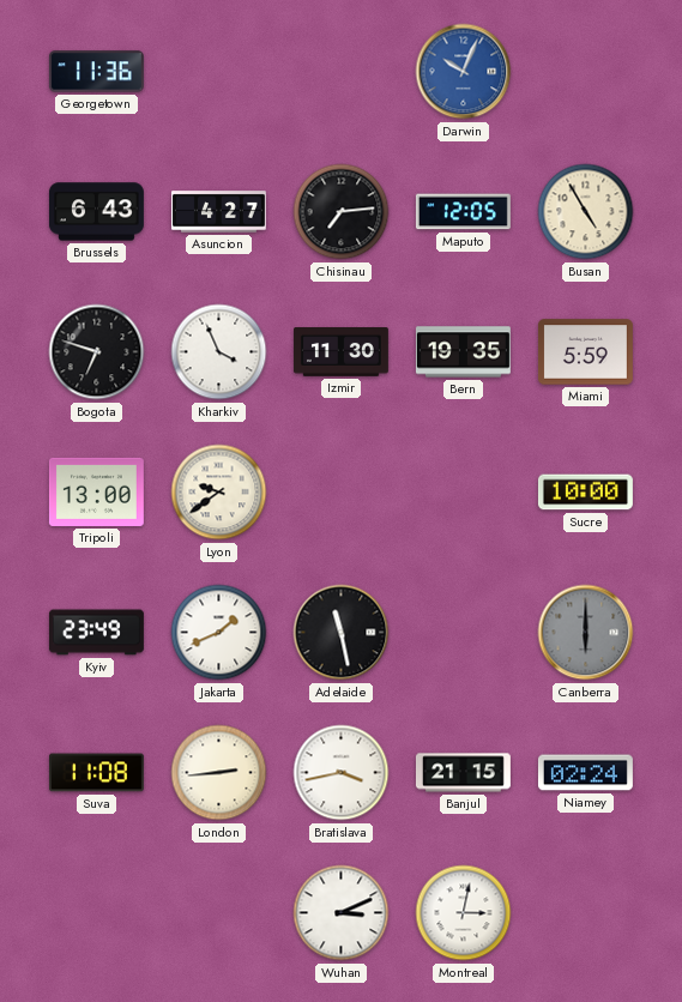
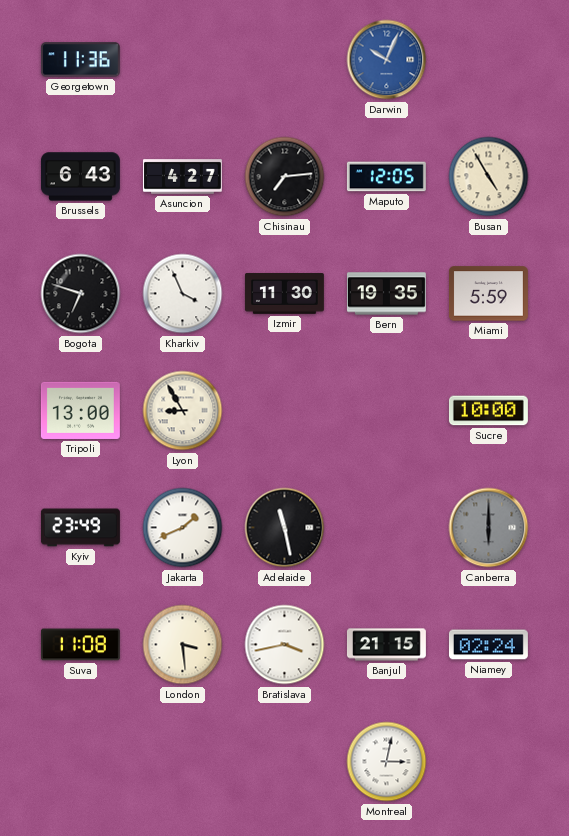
Lyon: 9:39 -> 8:55 (183, 411)
London: 2:44 -> 3:29 (183, 645)
Wuhan: 3:11 -> none (342, 913)
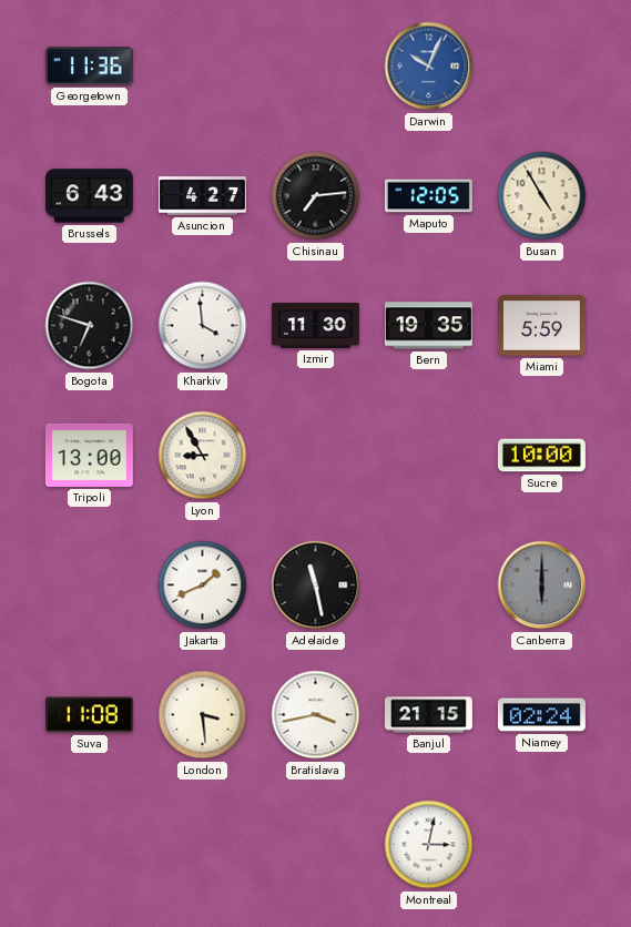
Kharkiv: 3:56 -> 3:59 (203, 326)
Kyiv: 23:49 -> none (80, 528)
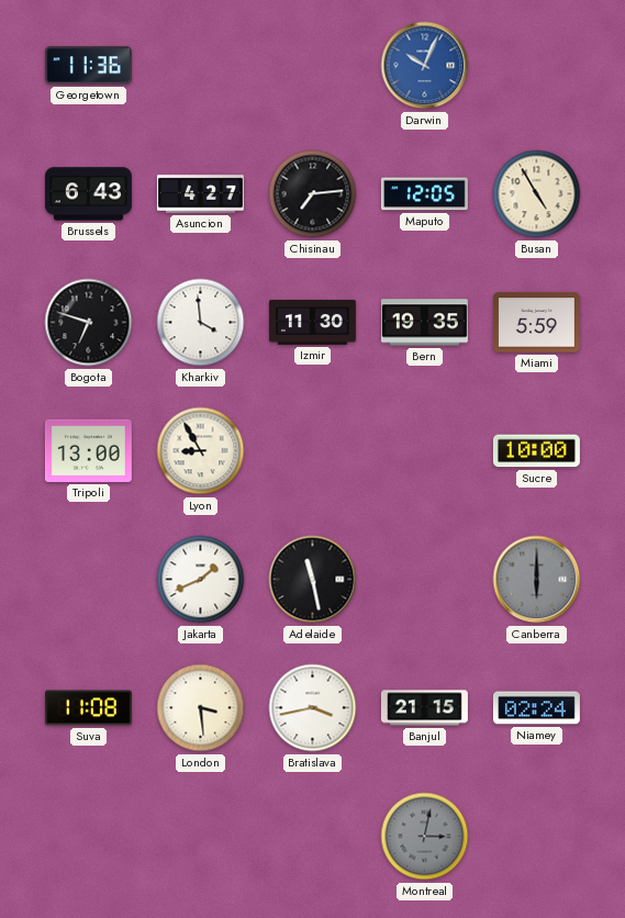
Montreal dial: white -> grey (425, 837)
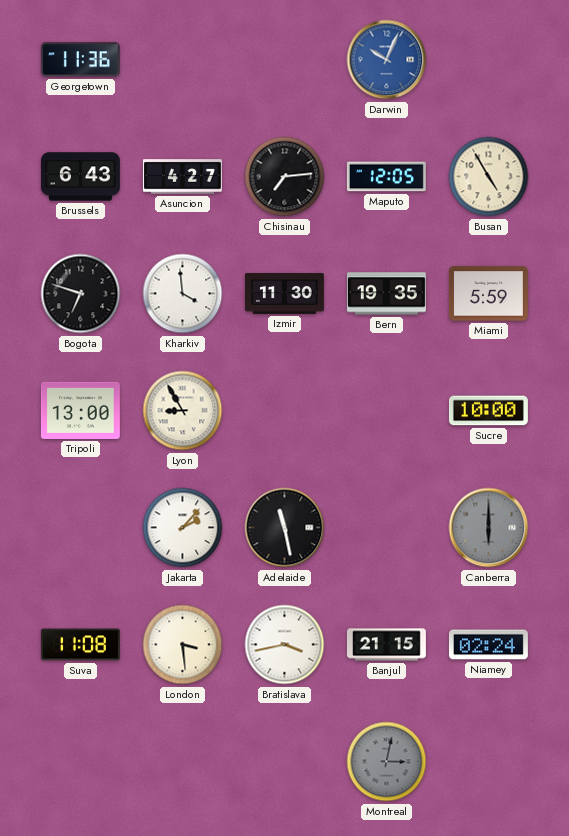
Jakarta: 1:41 -> 2:07 (183, 528)
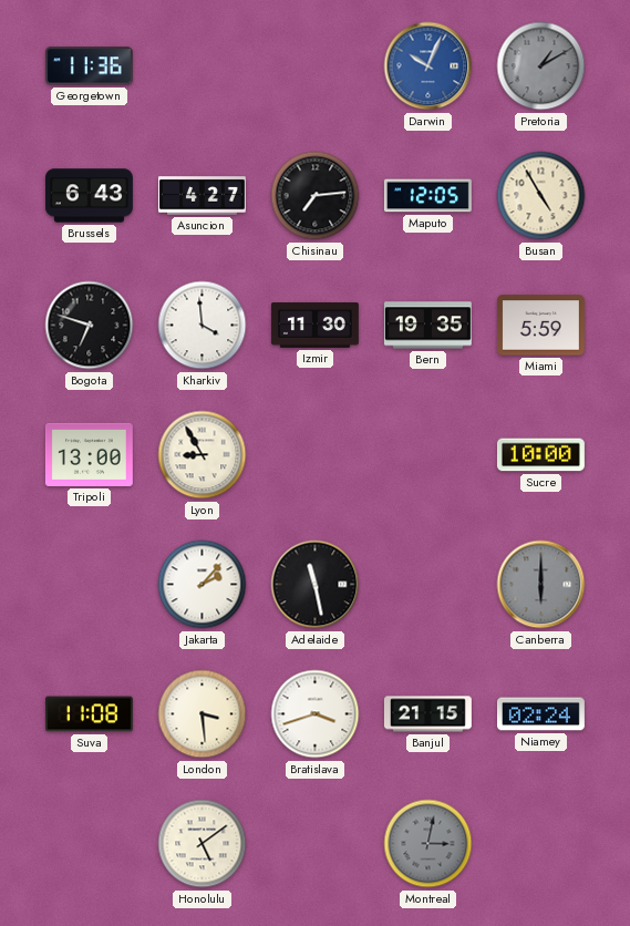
Pretoria: none -> 1:10 (541, 66)
Bratislava: 3:43 -> 3:42 (316, 714)
Honolulu: none -> 5:09 (203, 844)
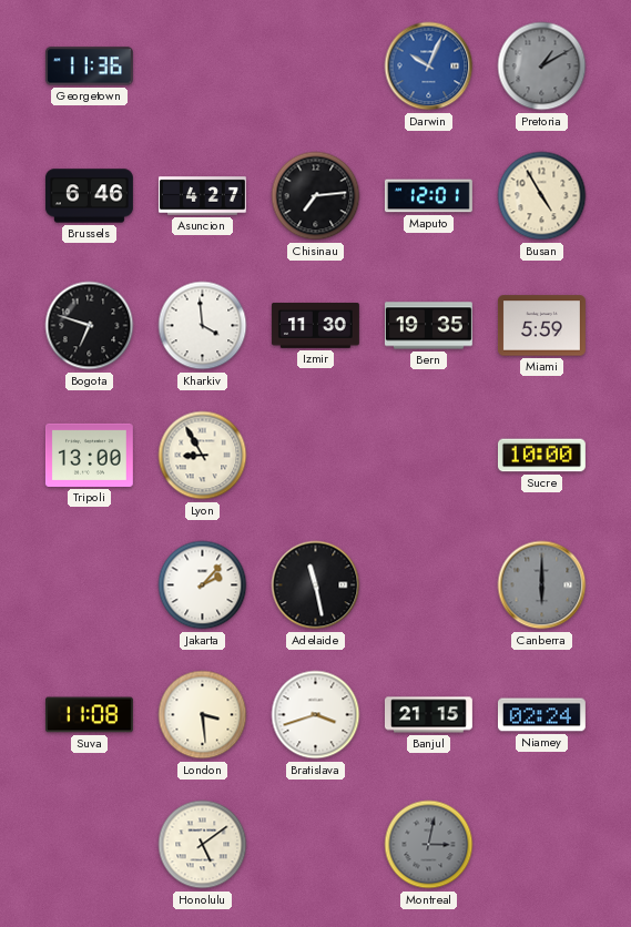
Brussels: 6:43 -> 6:46 (89, 196)
Maputo: 12:05 -> 12:01 (428, 196)
